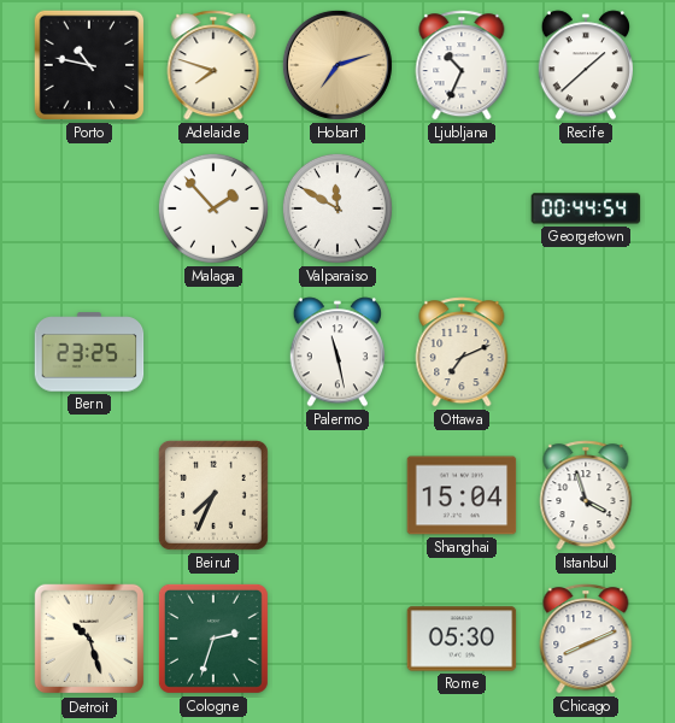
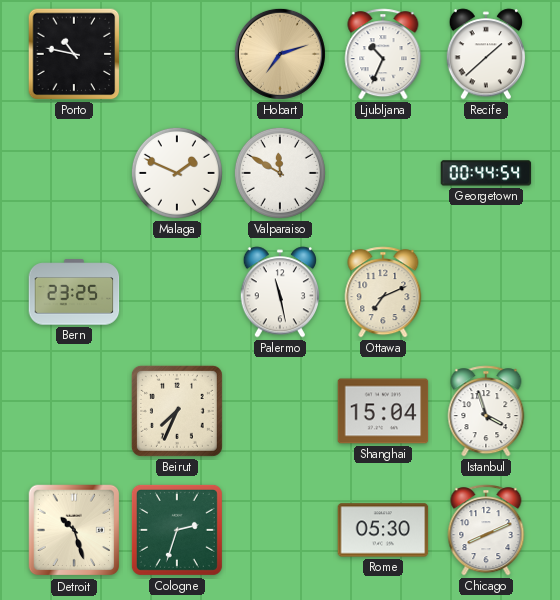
Adelaide: 7:48 -> none (213, 65)
Malaga: 1:53 -> 1:49 (177, 173)
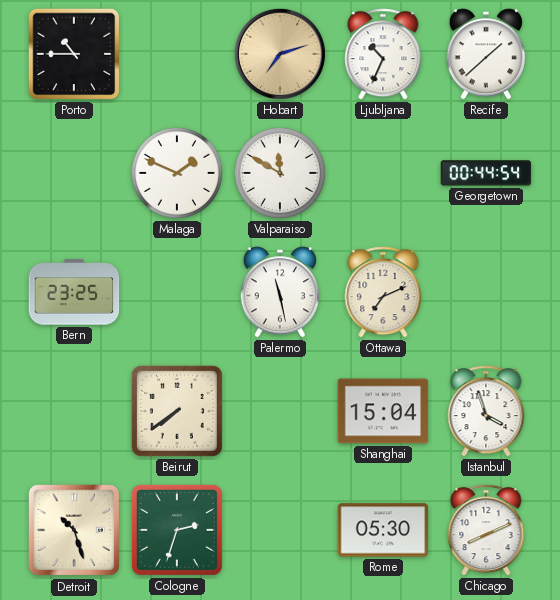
Porto: 10:47 -> 10:45 (74, 54)
Beirut: 7:34 -> 7:39 (177, 411)
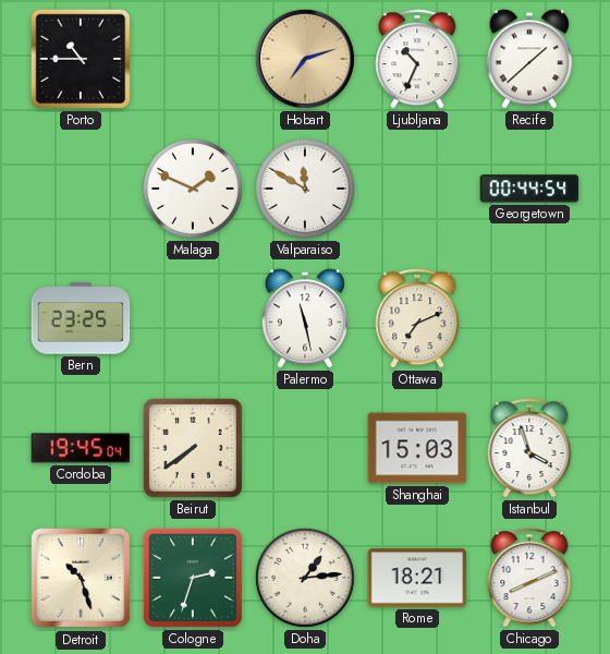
Cordoba: none -> 19:45 (81, 448)
Shanghai: 15:04 -> 15:03 (417, 448)
Doha: none -> 1:14 (305, 578)
Rome: 05:30 -> 18:21 (417, 578)
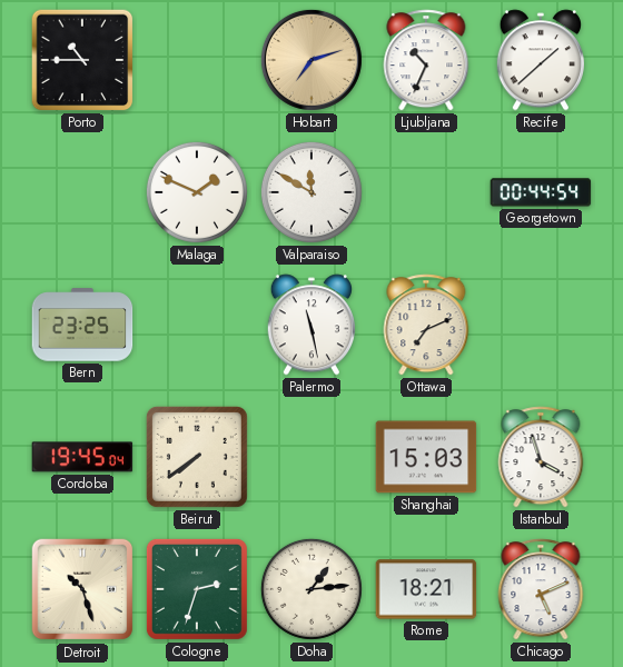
Chicago: 8:11 -> 5:11 (541, 589)
